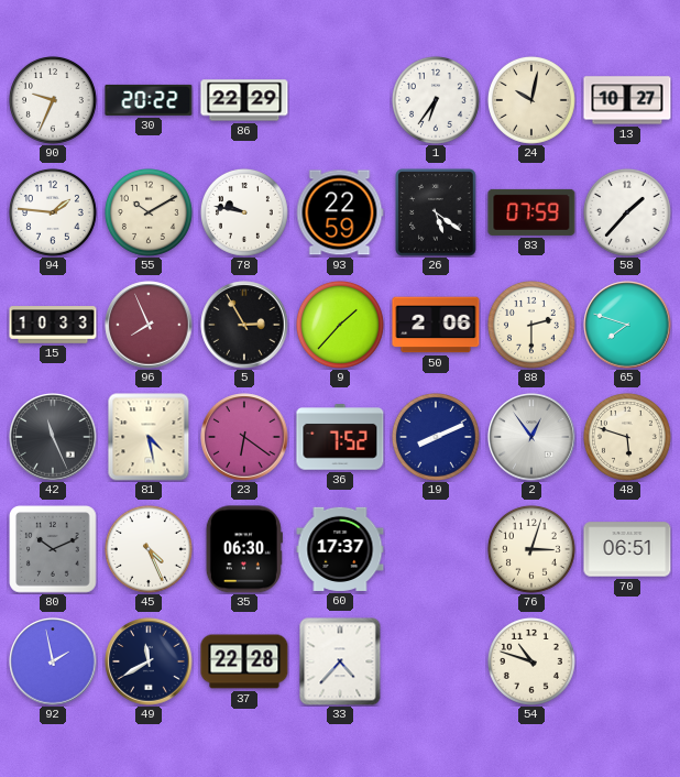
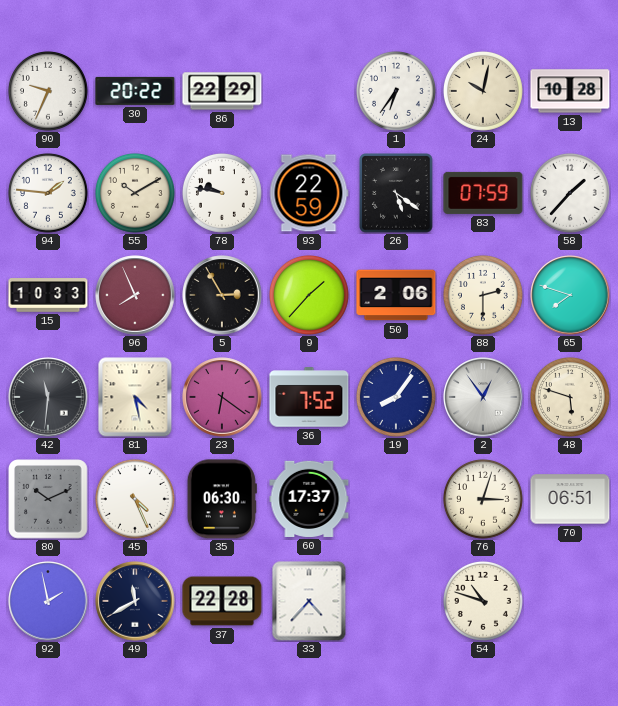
13: 10:27 -> 10:28 (570, 91)
42: 11:26 -> 11:31 (48, 397)
19: 8:11 -> 8:06 (396, 397)
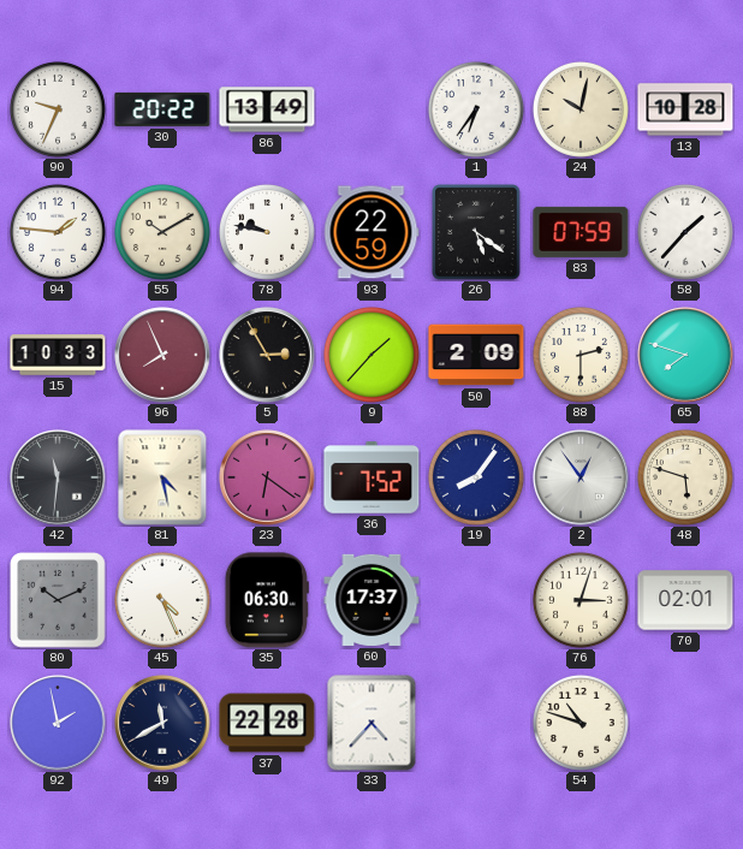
86: 22:29 -> 13:49 (267, 109)
50: 2:06 -> 2:09 (476, 355)
70: 06:51 -> 02:01 (685, 600)
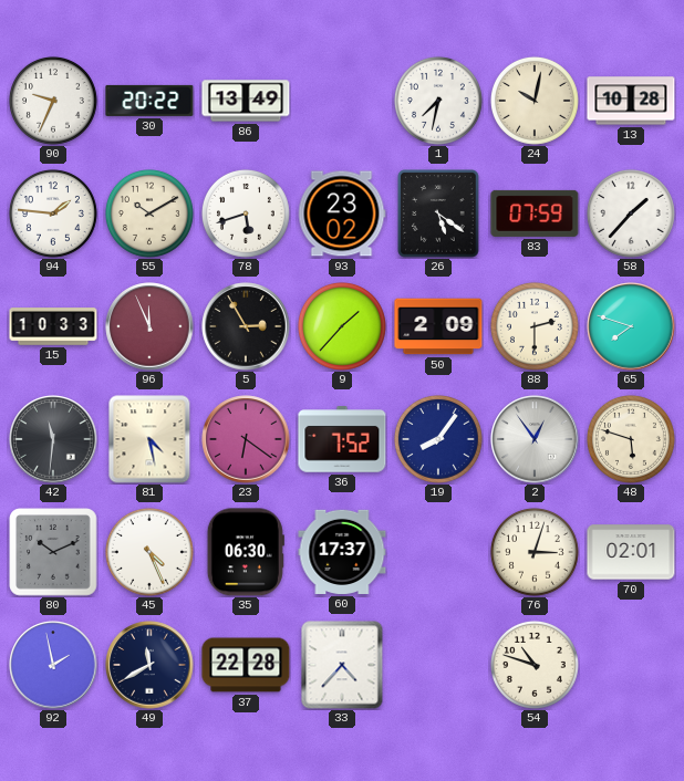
1: 6:36 -> 7:32 (438, 101)
78: 9:47 -> 5:42 (246, 214)
93: 22:59 -> 23:02 (342, 214)
96: 7:56 -> 11:56 (149, 326)
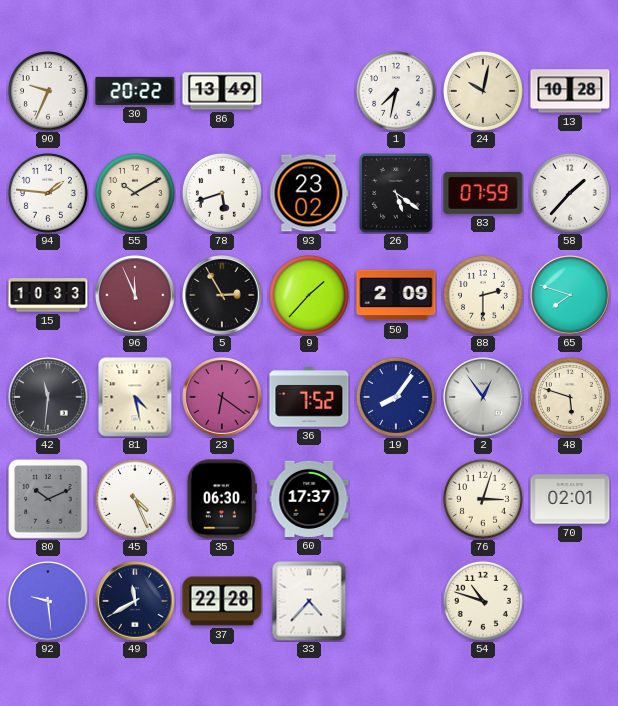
92: 1:58 -> 9:29 (48, 601)
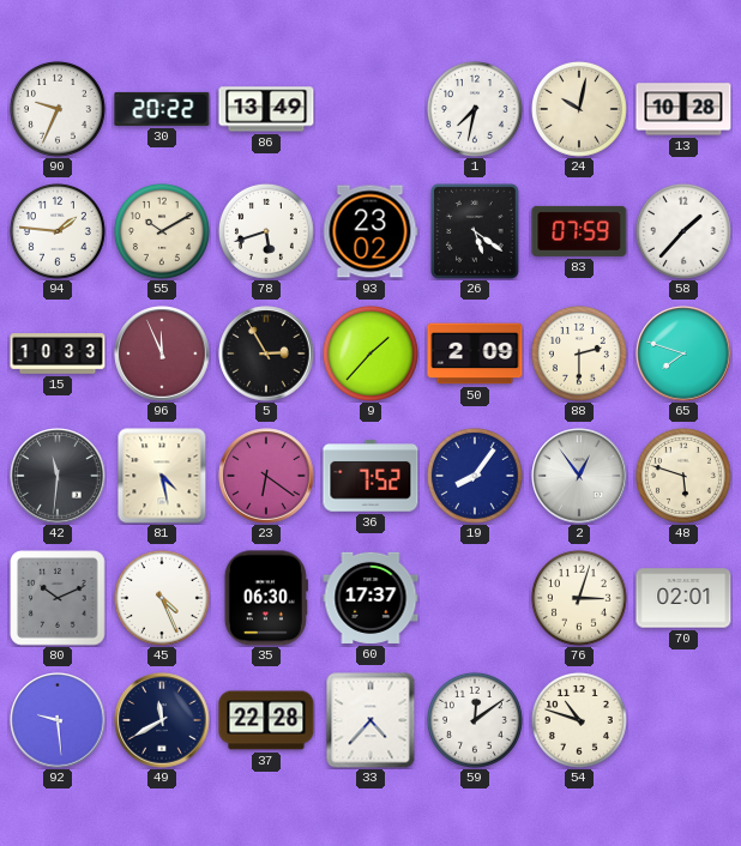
59: none -> 12:09 (475, 720)
